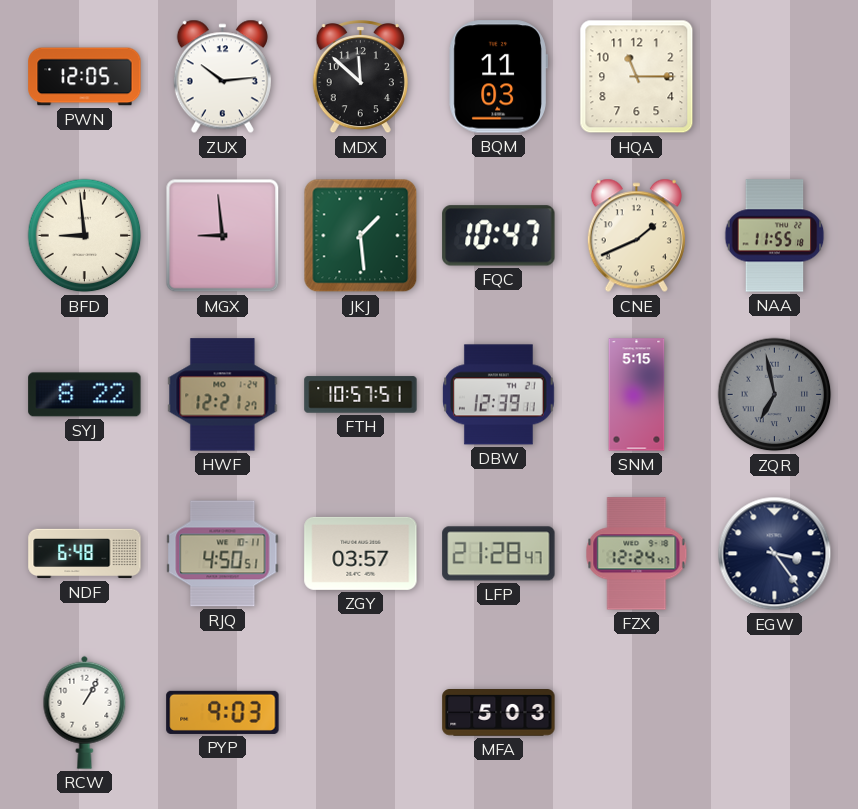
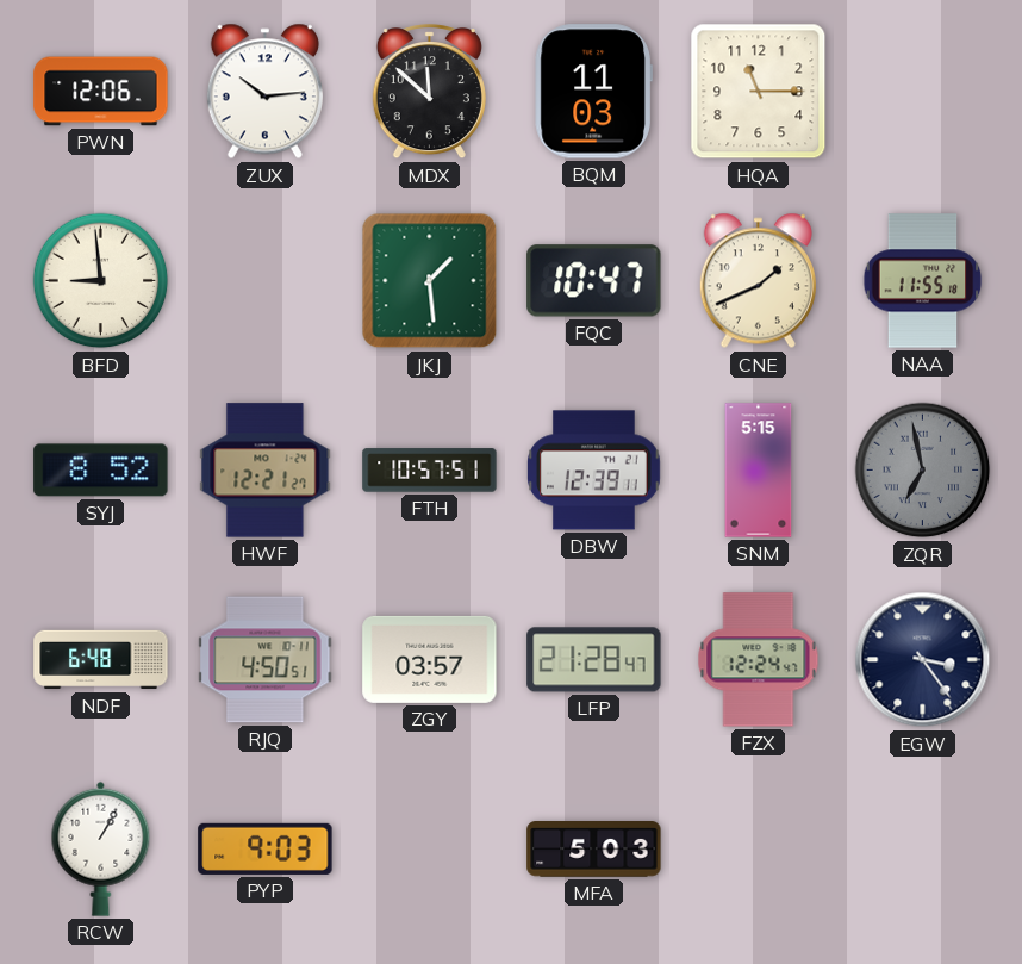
PWN: 12:05 -> 12:06 (101, 92)
MGX: 8:59 -> none (223, 236)
SYJ: 8:22 -> 8:52 (101, 471)
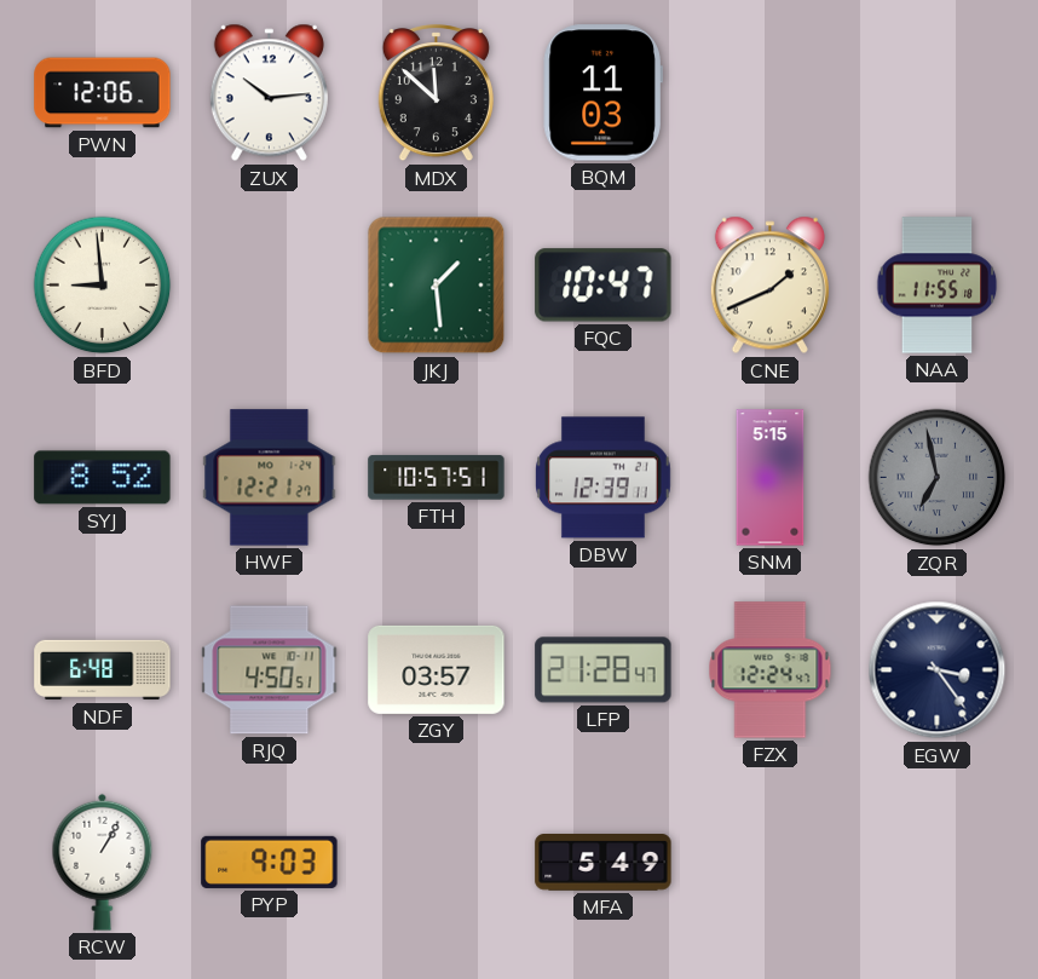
HQA: 11:15 -> none (759, 92)
MFA: 5:03 -> 5:49 (604, 863)
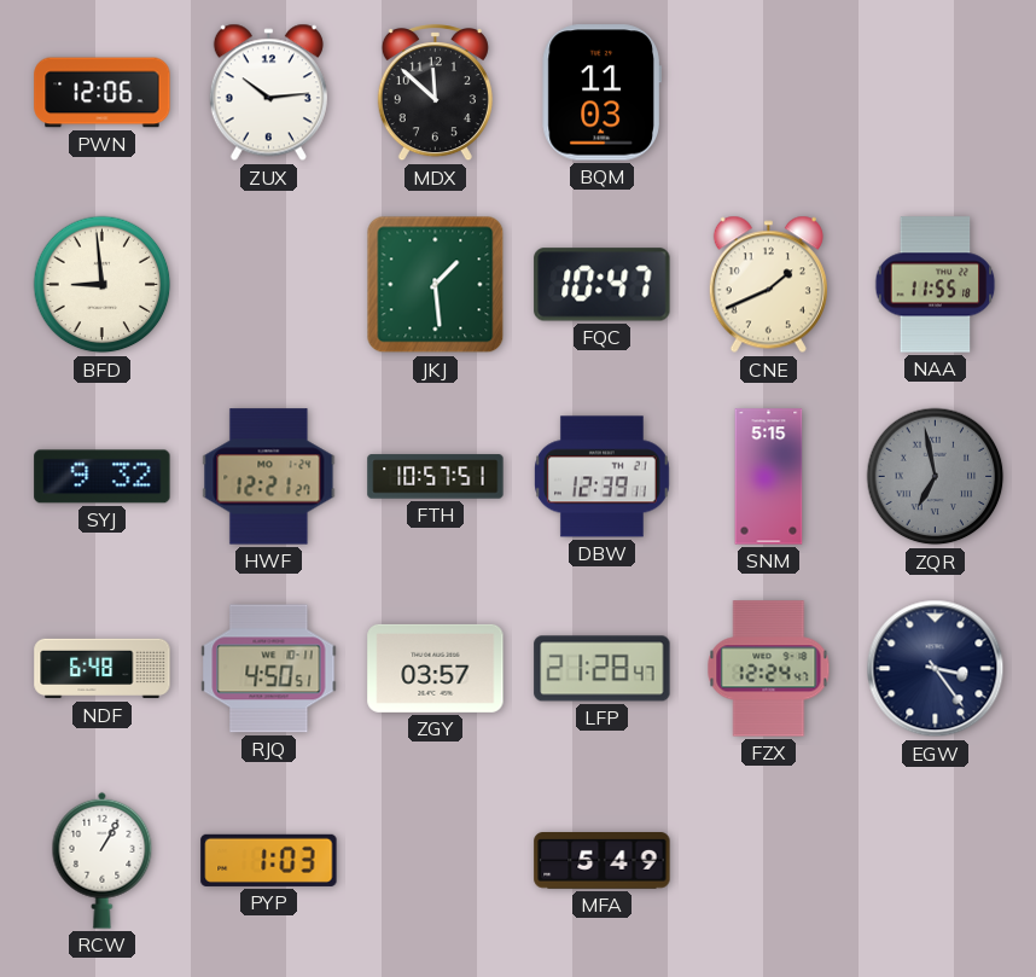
SYJ: 8:52 -> 9:32 (103, 477)
PYP: 9:03 -> 1:03 (269, 860)
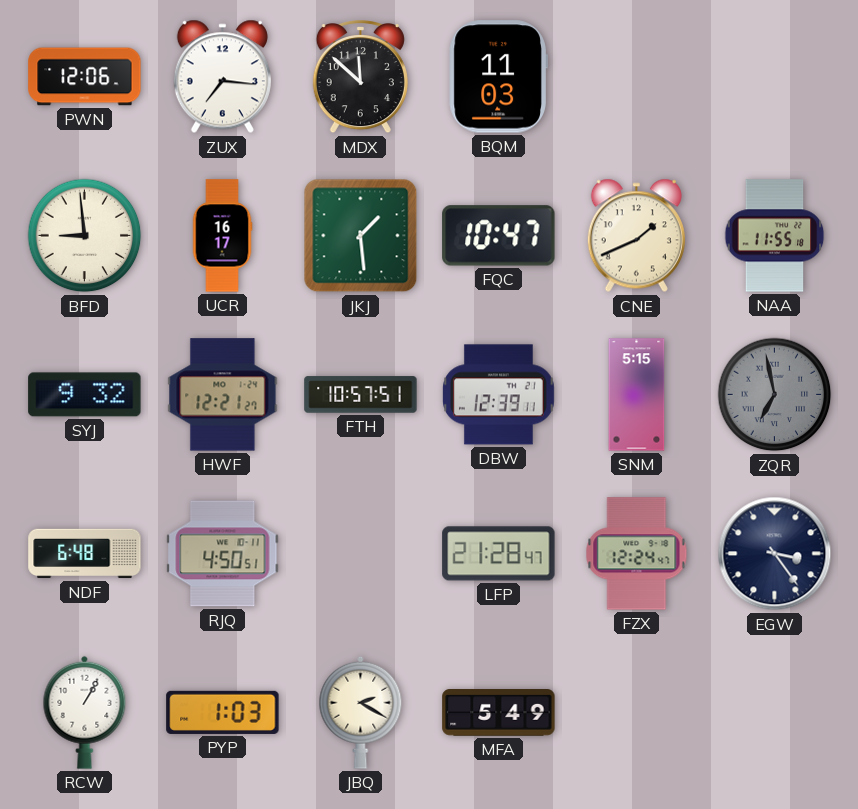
ZUX: 10:14 -> 7:16 (222, 77)
UCR: none -> 16:17 (222, 236)
ZGY: 03:57 -> none (436, 668)
JBQ: none -> 2:20 (361, 712)
